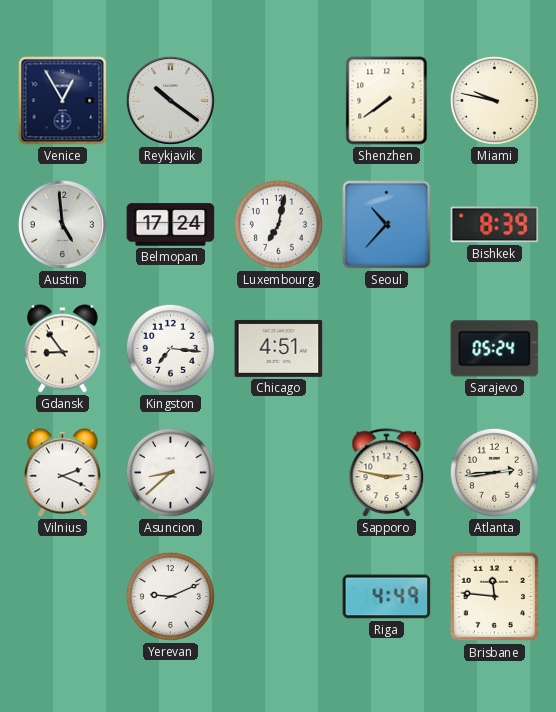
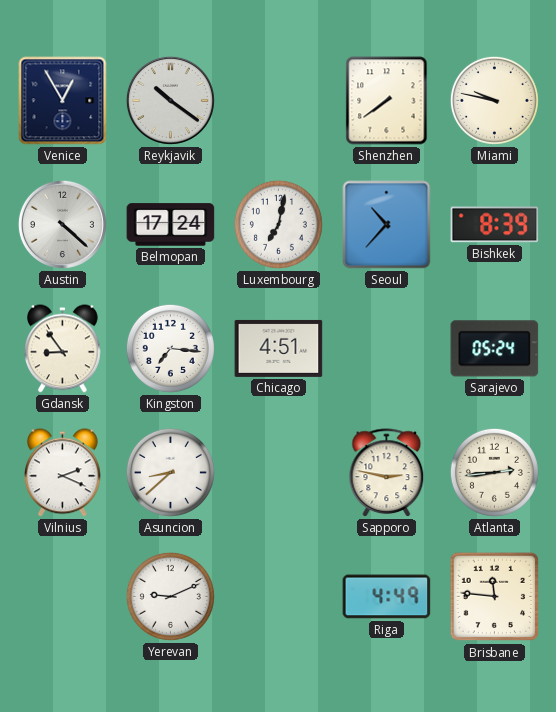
Austin: 4:59 -> 4:22 (62, 224)
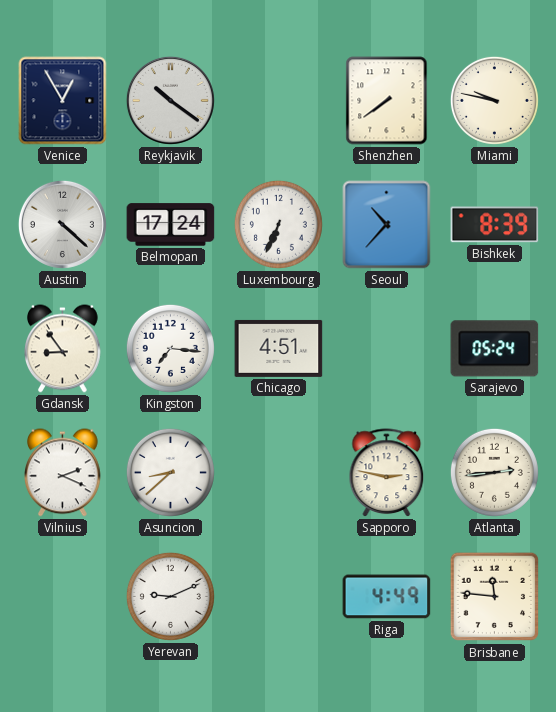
Luxembourg: 7:02 -> 6:34 (278, 224)
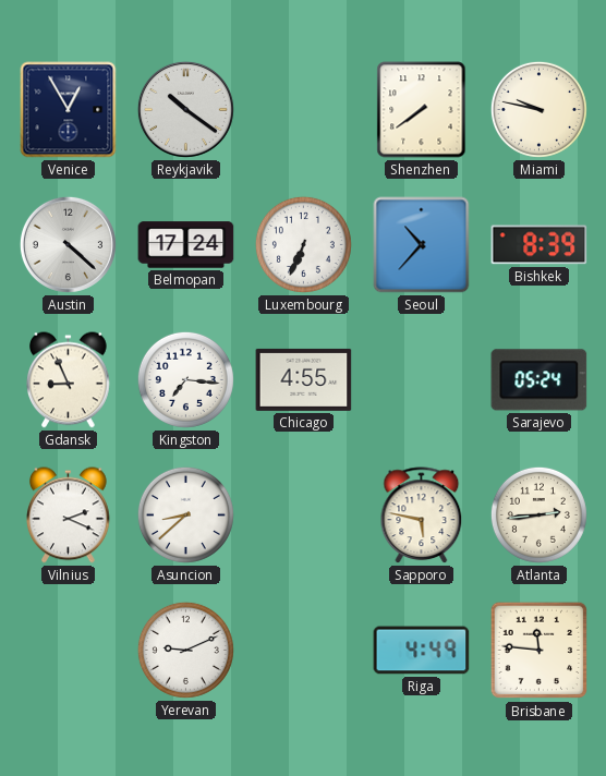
Gdansk: 8:54 -> 8:56 (69, 380)
Chicago: 4:51 -> 4:55 (304, 379)
Sapporo: 2:47 -> 5:47 (422, 516)
